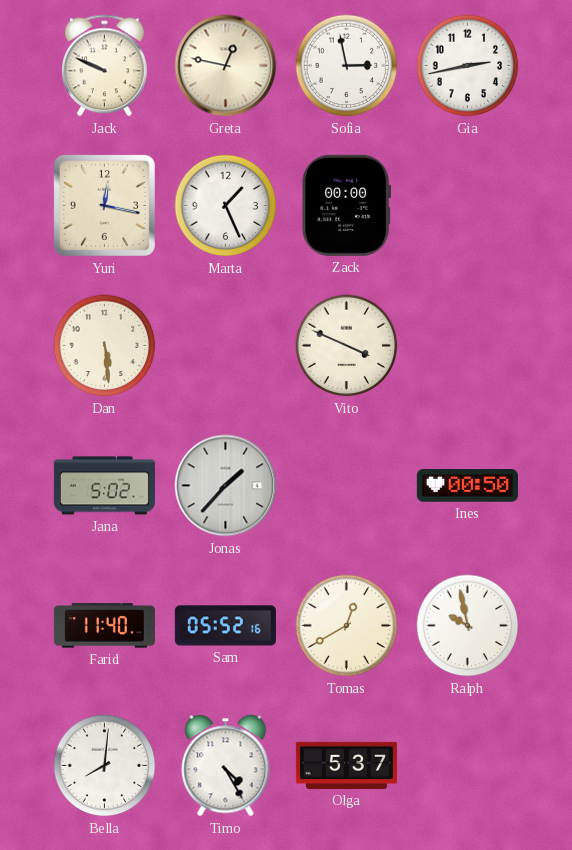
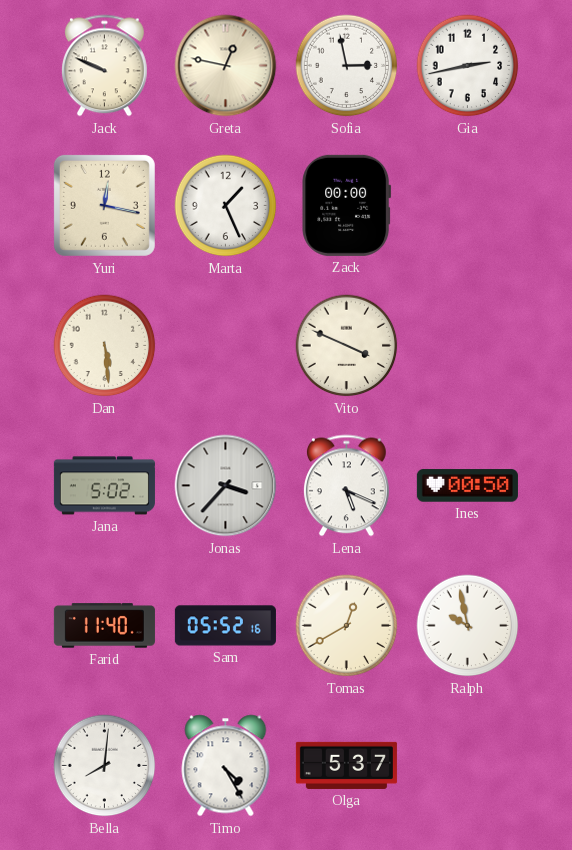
Jonas: 1:37 -> 3:37 (226, 486)
Lena: none -> 5:19 (346, 486)
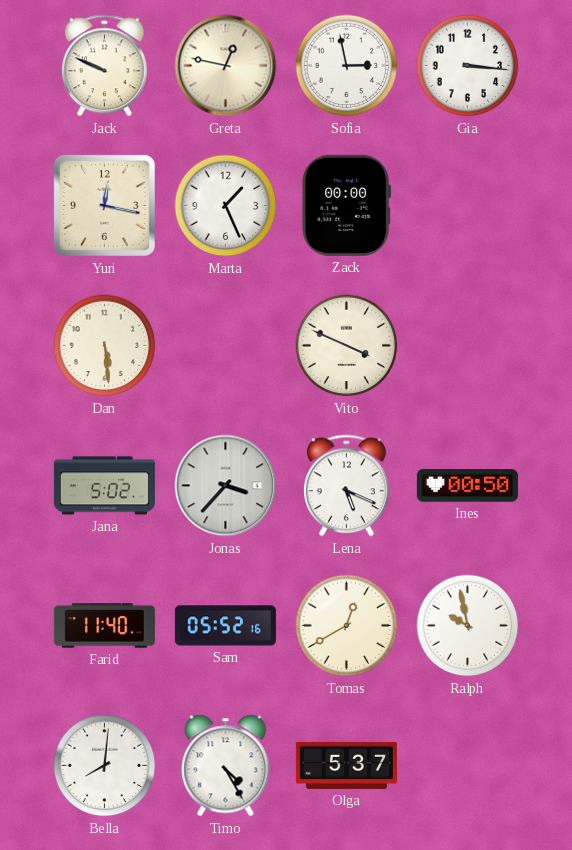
Gia: 2:43 -> 3:16 (468, 66)
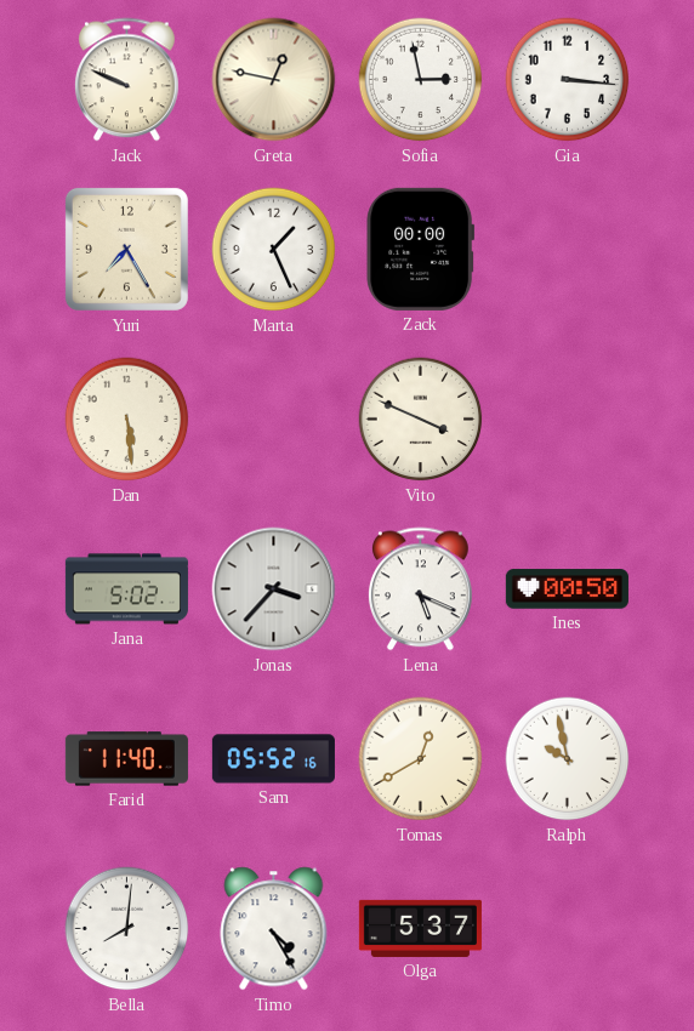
Yuri: 12:17 -> 7:25 (126, 249)
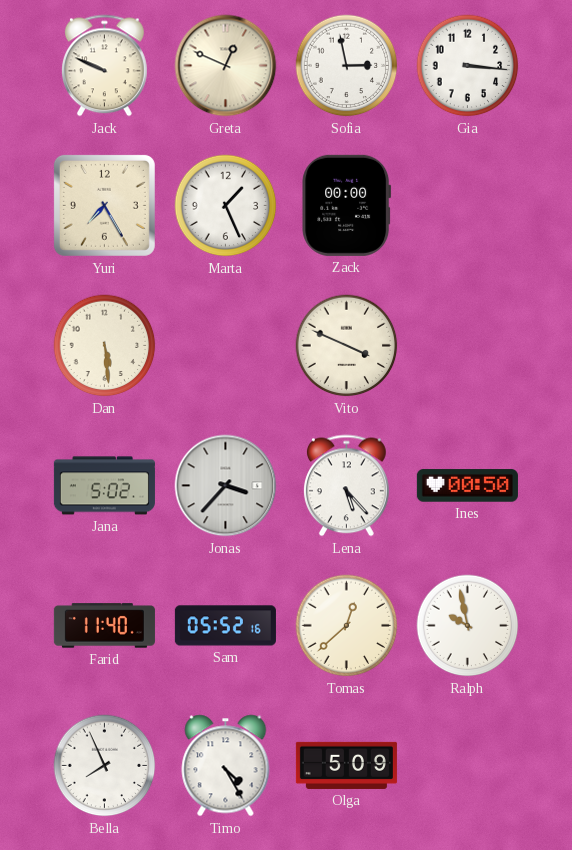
Greta: 12:47 -> 12:49 (226, 66)
Lena: 5:19 -> 5:23 (346, 486)
Tomas: 12:40 -> 12:38 (347, 626)
Bella: 8:01 -> 7:56 (105, 766)
Olga: 5:37 -> 5:09 (346, 765)
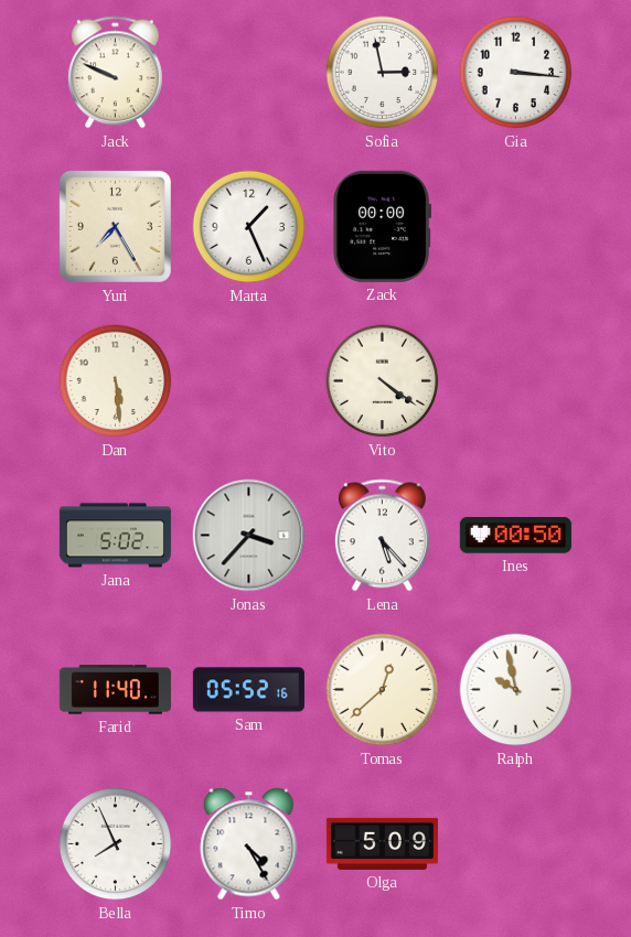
Greta: 12:49 -> none (226, 66)
Vito: 3:49 -> 4:21 (383, 381)
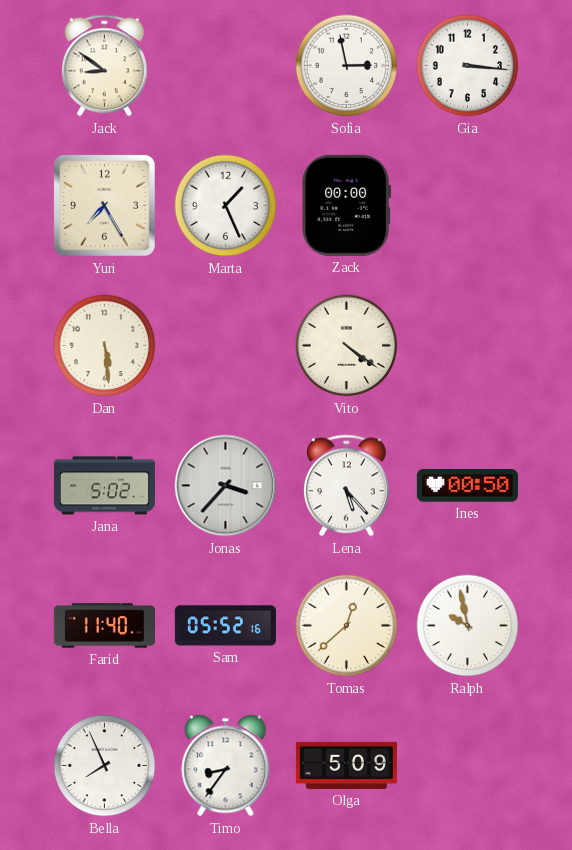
Jack: 9:49 -> 8:51 (104, 66)
Timo: 4:25 -> 8:36 (226, 766)
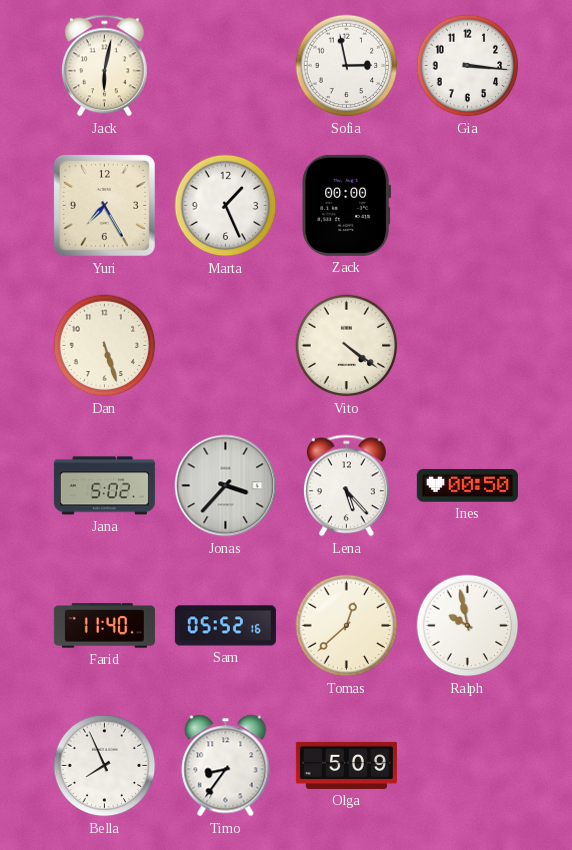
Jack: 8:51 -> 6:02 (104, 66)
Dan: 5:29 -> 5:27 (105, 346)
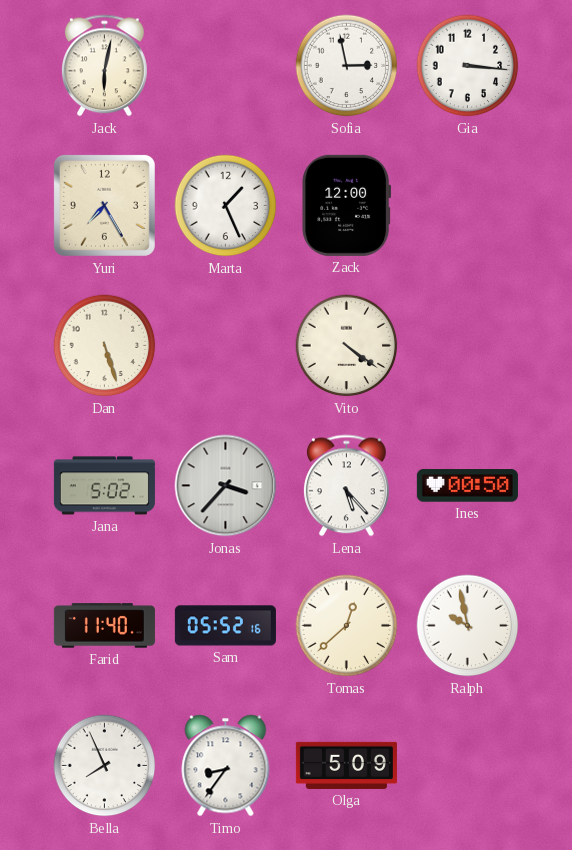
Zack: 00:00 -> 12:00 (347, 205)
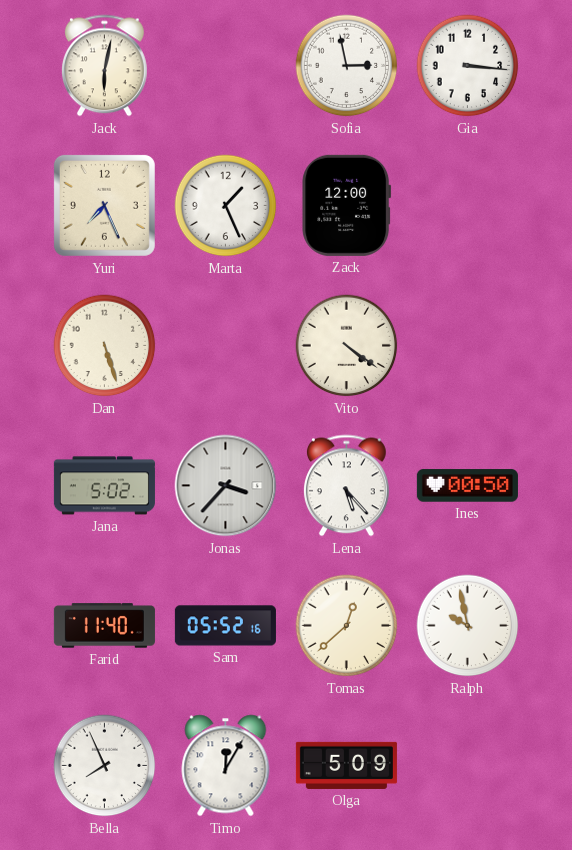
Yuri: 7:25 -> 7:26 (104, 205)
Timo: 8:36 -> 12:05 (226, 766)
